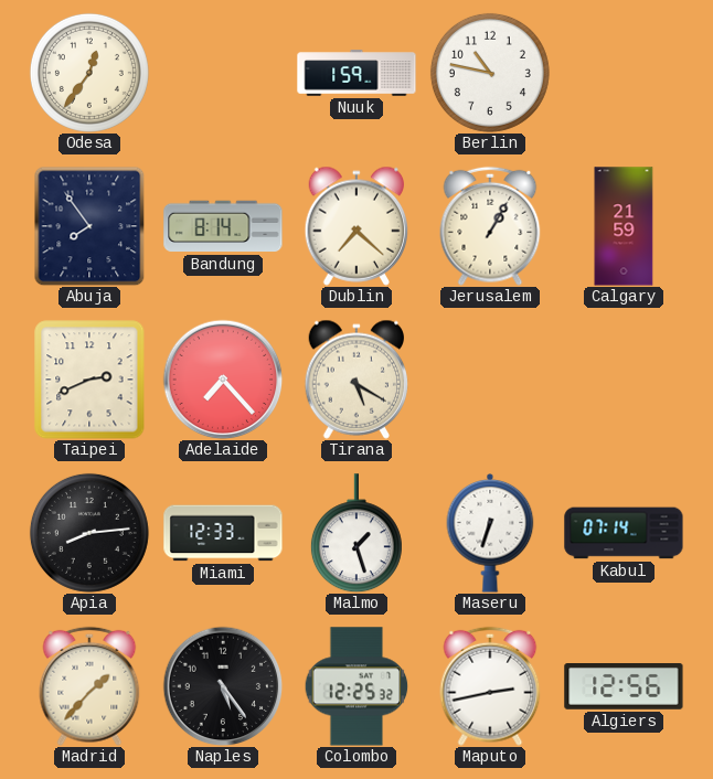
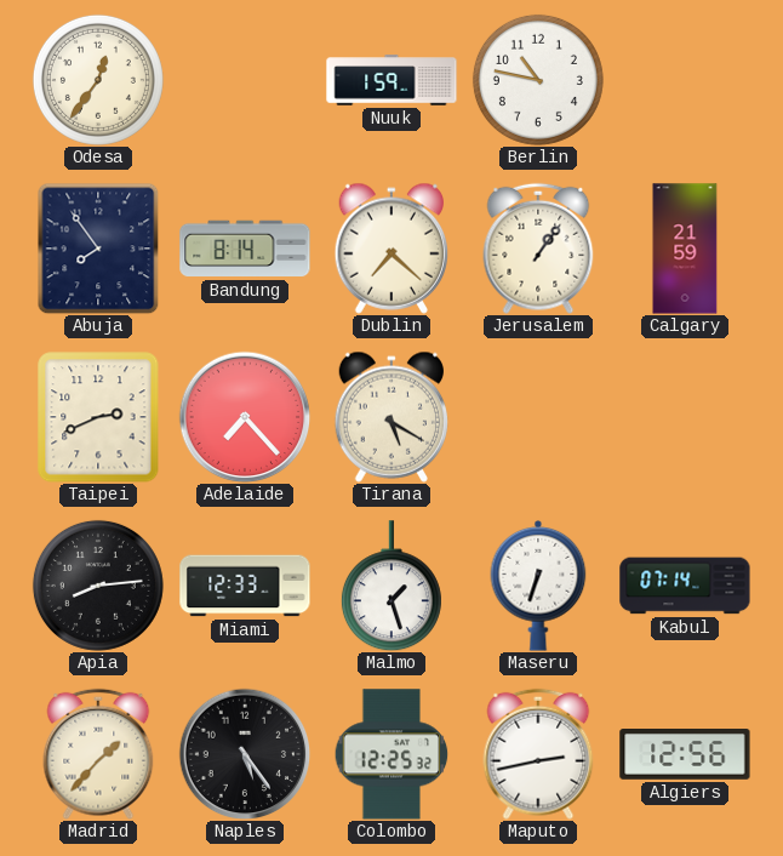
Jerusalem: 1:05 -> 1:06 (538, 249)
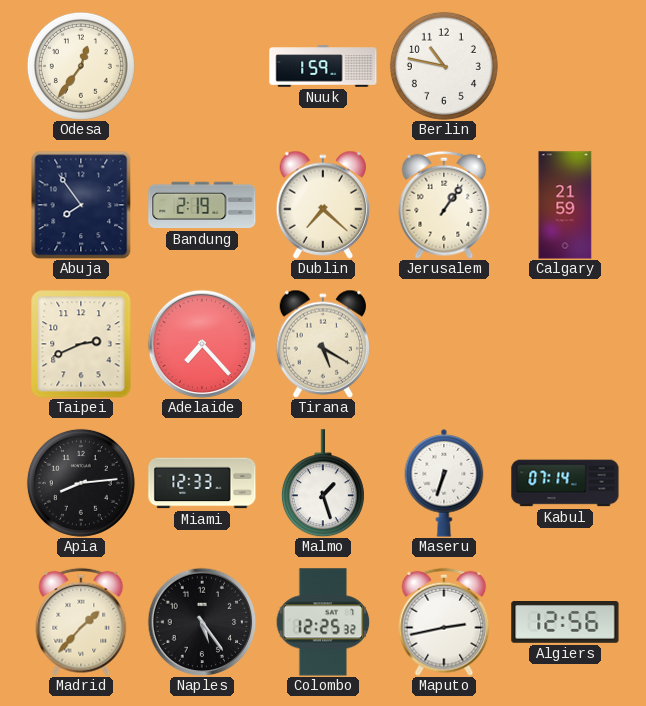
Bandung: 8:14 -> 2:19 (202, 205)
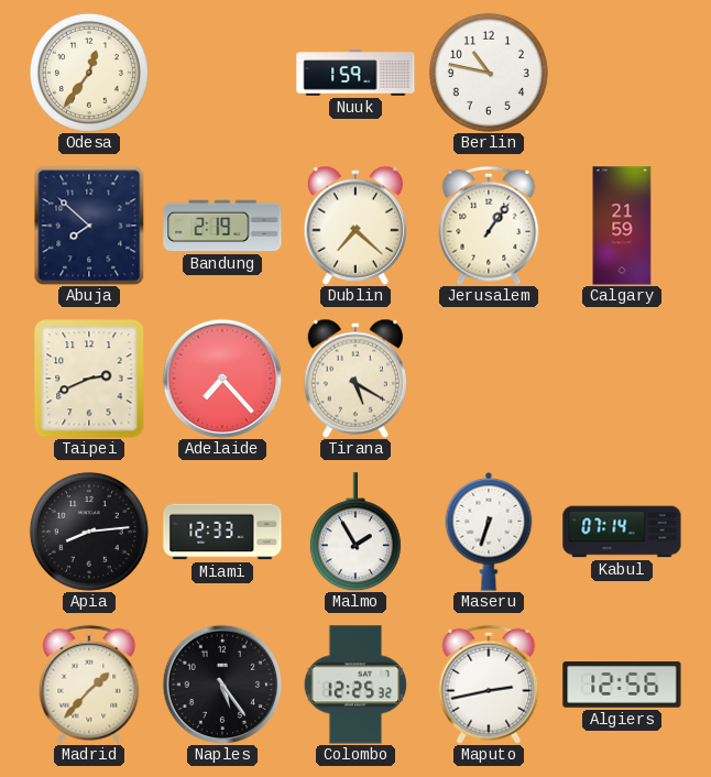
Abuja: 7:54 -> 7:52 (89, 226)
Malmo: 1:27 -> 1:55 (355, 532)
